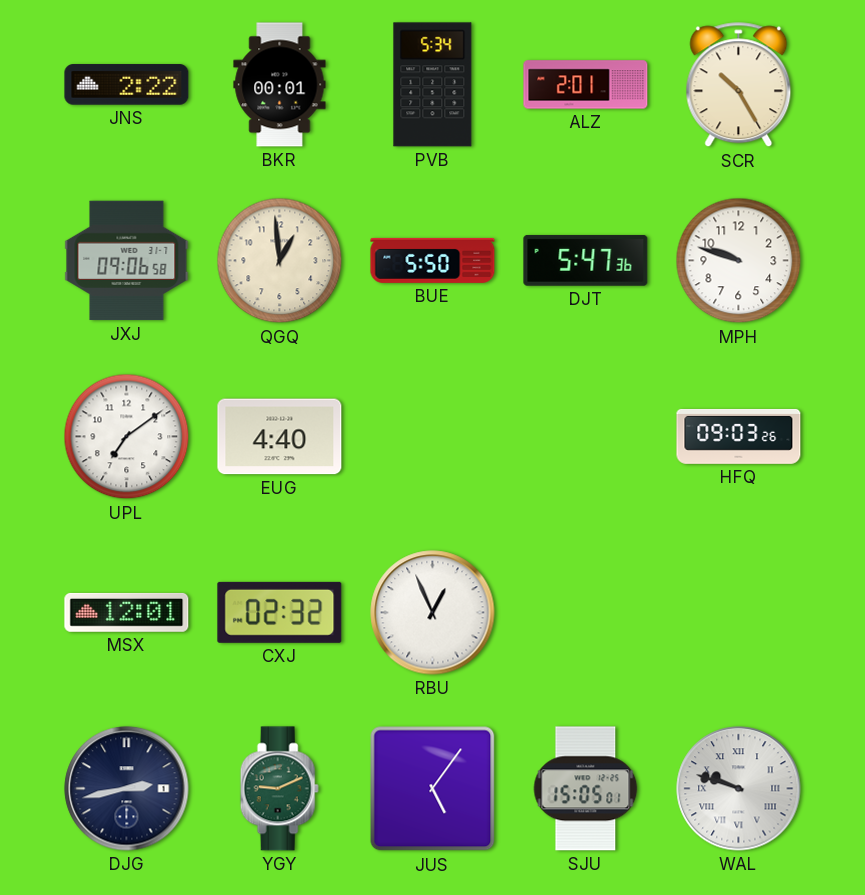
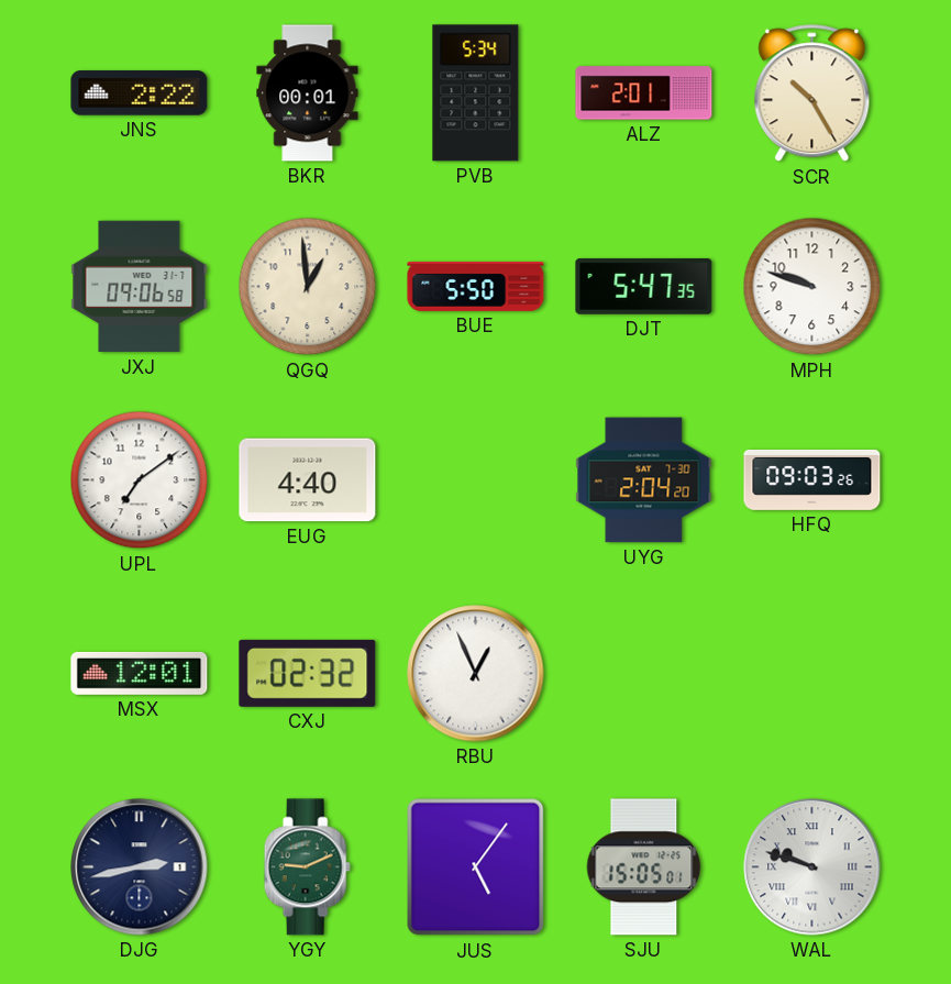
DJT: 5:47:36 -> 5:47:35 (644, 286)
UYG: none -> 2:04 (644, 480)
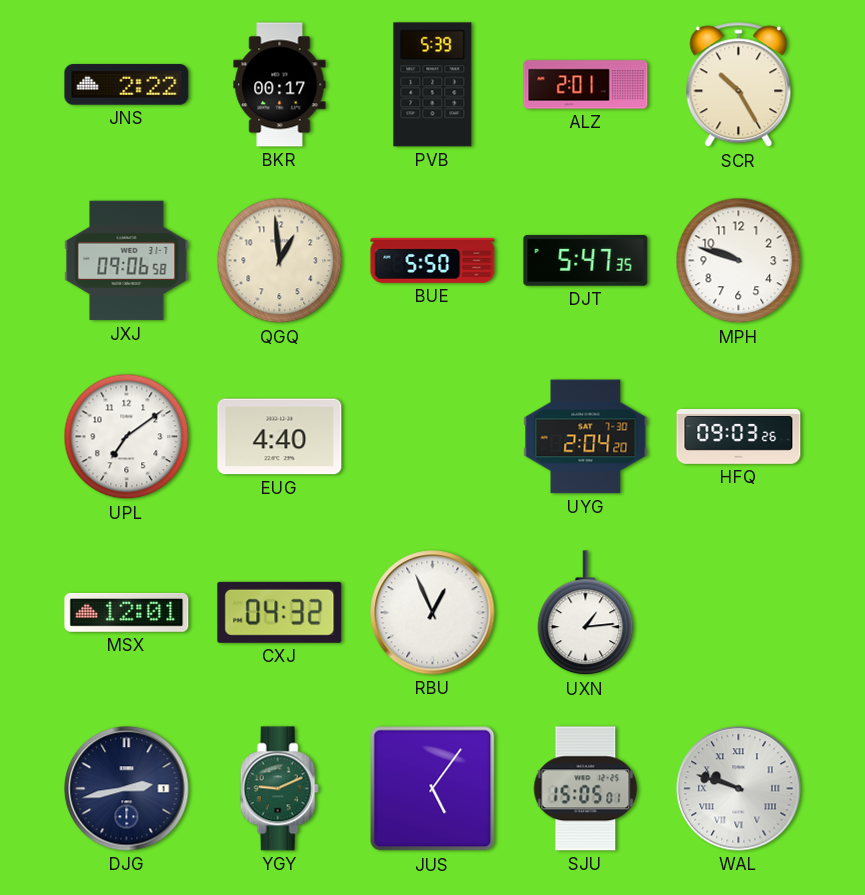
BKR: 00:01 -> 00:17 (280, 85)
PVB: 5:34 -> 5:39 (433, 85)
CXJ: 02:32 -> 04:32 (280, 612)
UXN: none -> 1:14 (586, 613)
